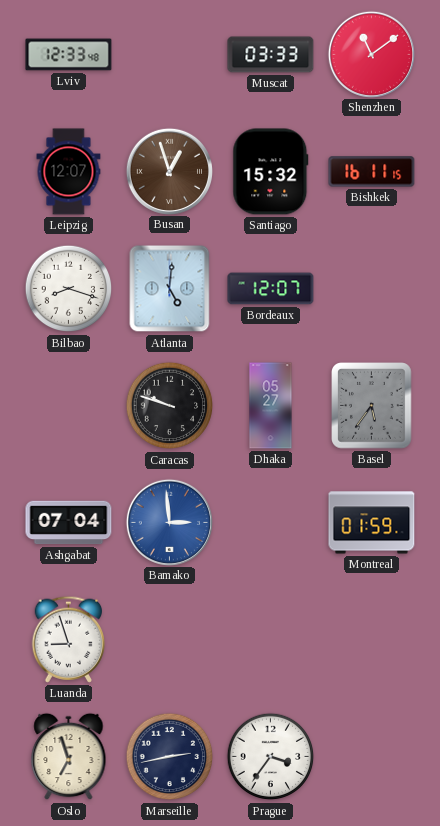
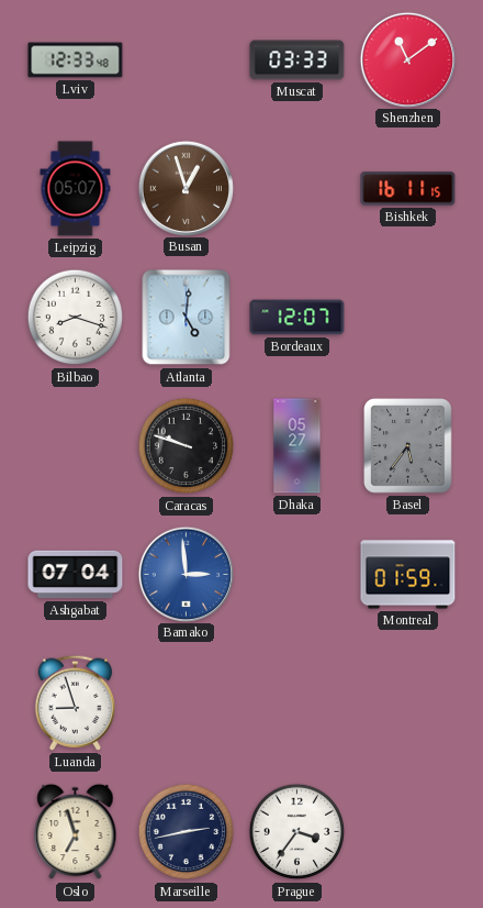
Leipzig: 12:07 -> 05:07 (76, 189)
Santiago: 15:32 -> none (271, 172)
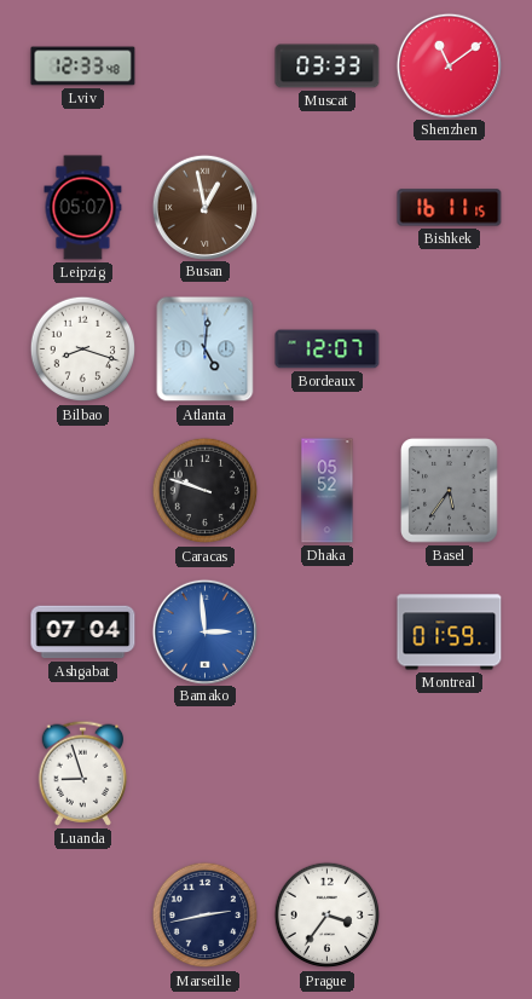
Busan: 12:57 -> 12:58 (204, 207)
Dhaka: 05:27 -> 05:52 (328, 491)
Oslo: 6:57 -> none (76, 832)
